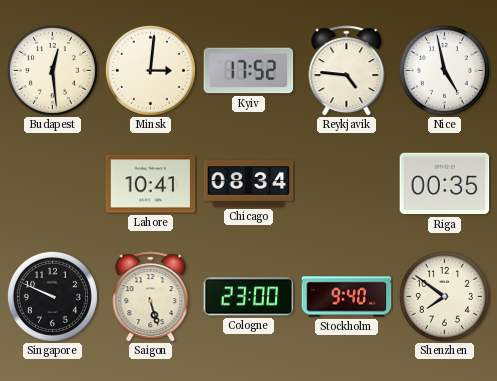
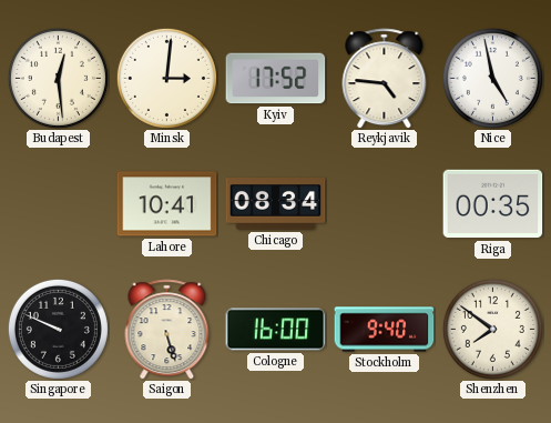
Cologne: 23:00 -> 16:00 (276, 330)
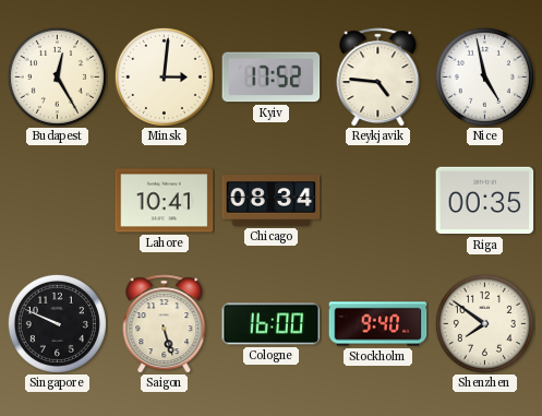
Budapest: 12:29 -> 12:25 (57, 76)
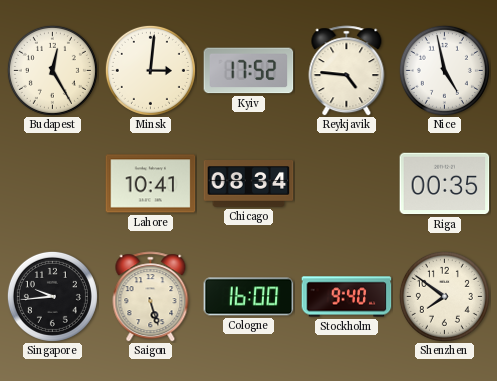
Singapore: 9:49 -> 9:44 (52, 296)
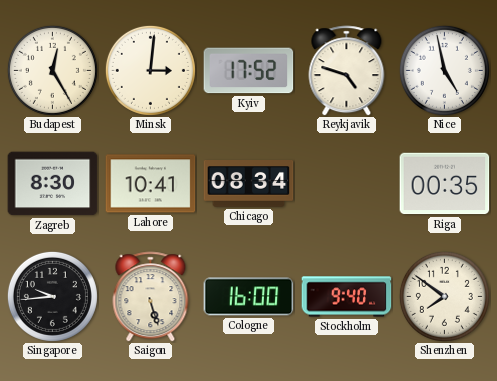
Reykjavik: 4:46 -> 4:48 (347, 71)
Zagreb: none -> 8:30 (53, 184)
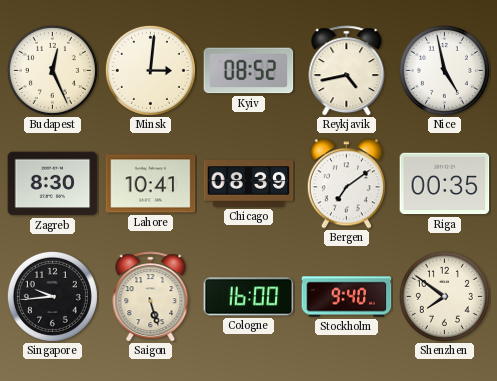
Budapest: 12:25 -> 12:26 (52, 70)
Kyiv: 17:52 -> 08:52 (249, 71)
Reykjavik: 4:48 -> 4:43 (347, 71)
Chicago: 08:34 -> 08:39 (249, 184)
Bergen: none -> 7:09 (346, 184)
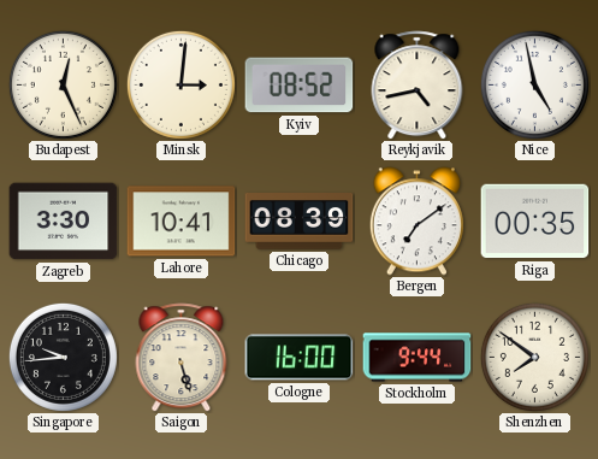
Zagreb: 8:30 -> 3:30 (64, 222)
Stockholm: 9:40 -> 9:44 (418, 358)
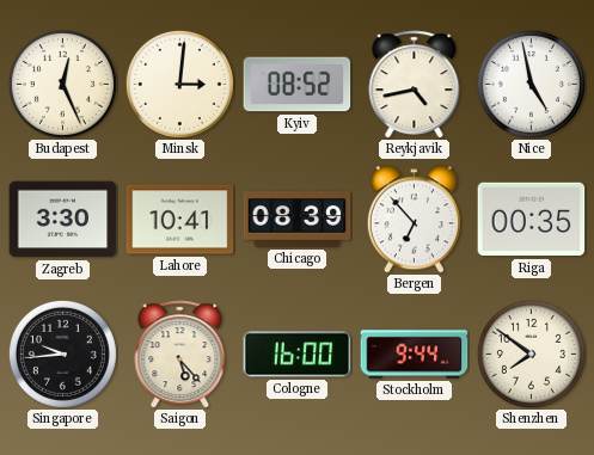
Bergen: 7:09 -> 6:53 (414, 220)
Saigon: 5:27 -> 5:23 (180, 355)
